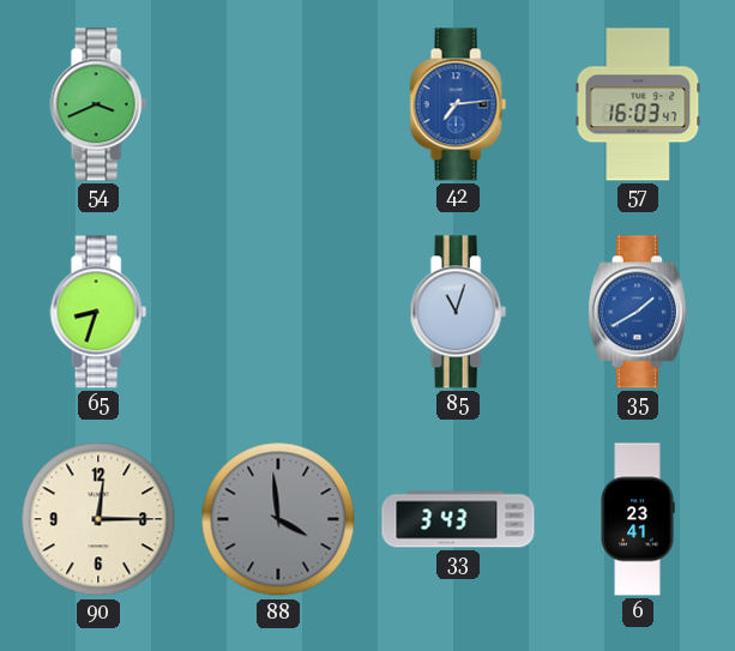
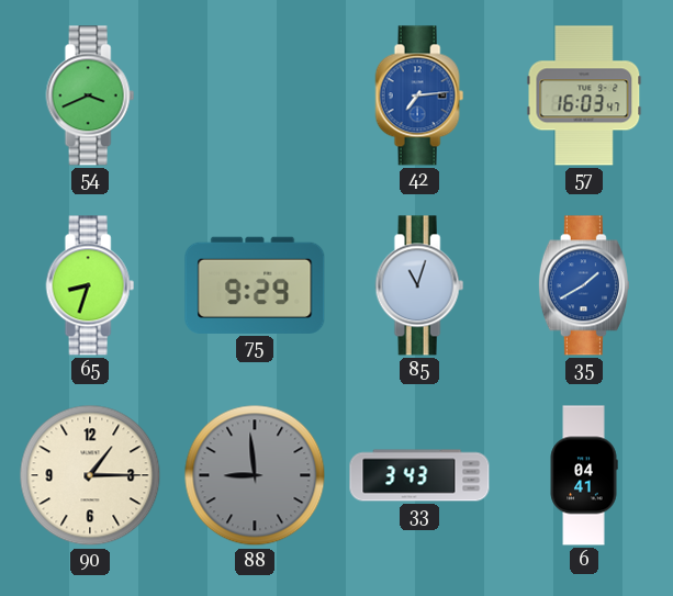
75: none -> 9:29 (255, 285)
90: 12:15 -> 1:15 (90, 475)
88: 3:59 -> 8:59 (255, 475)
6: 23:41 -> 04:41 (584, 475)
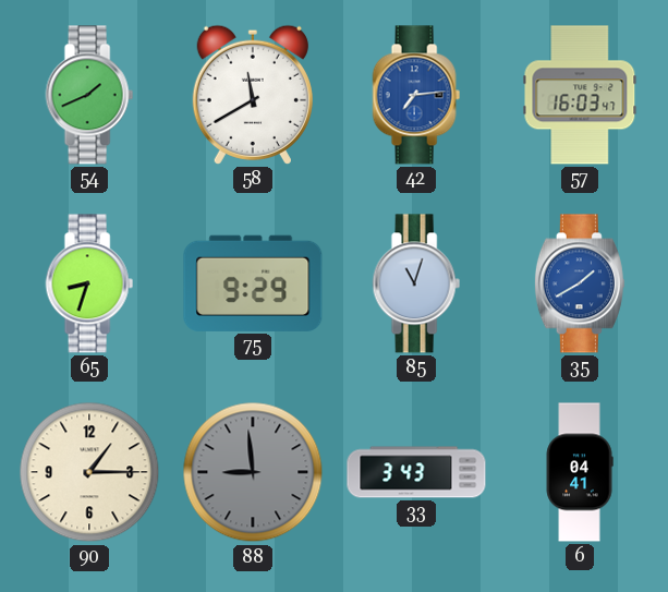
54: 3:41 -> 1:41 (89, 95)
58: none -> 11:40 (253, 95)
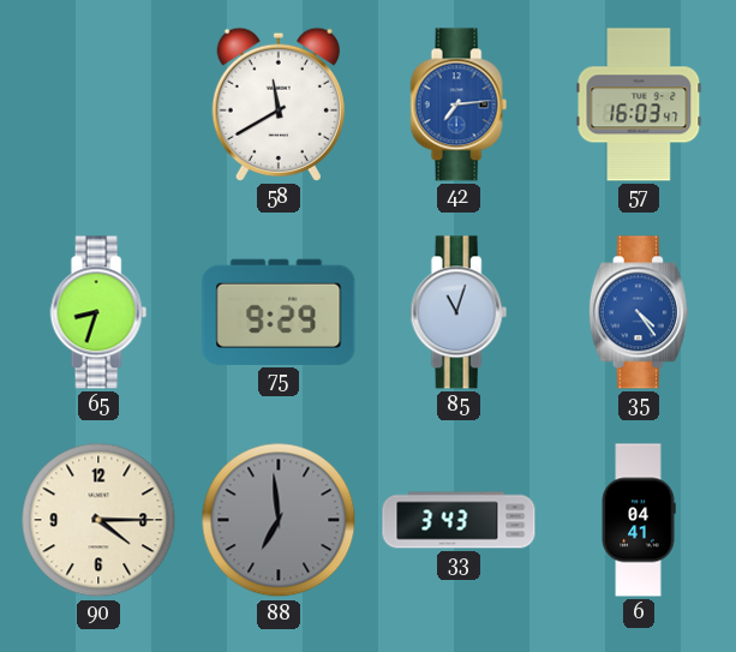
54: 1:41 -> none (89, 95)
35: 1:40 -> 4:24 (639, 312)
90: 1:15 -> 4:15 (98, 520)
88: 8:59 -> 6:59 (279, 520)
